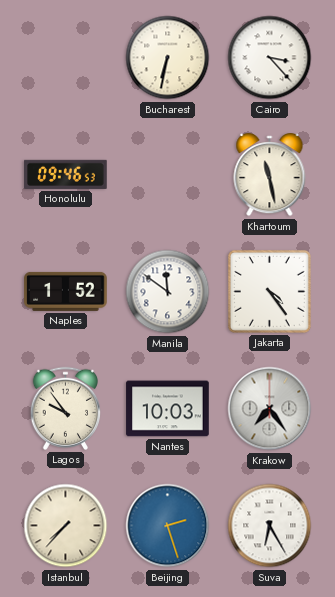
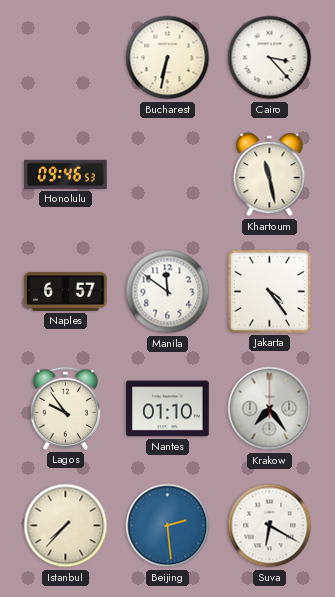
Naples: 1:52 -> 6:57 (66, 291)
Nantes: 10:03 -> 01:10 (168, 409)
Beijing: 2:27 -> 2:29 (168, 526)
Suva: 6:25 -> 6:20 (270, 526)
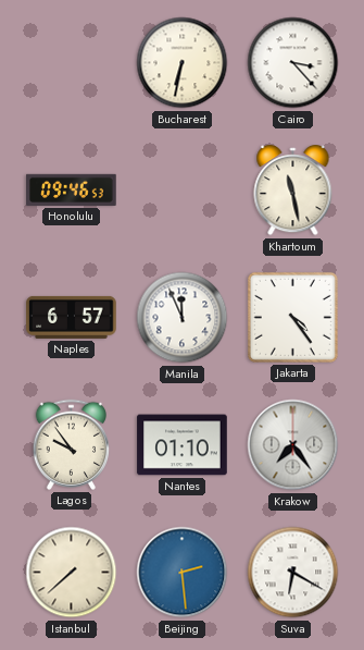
Manila: 11:51 -> 11:56 (183, 318)
Istanbul: 7:37 -> 7:38 (72, 573)
